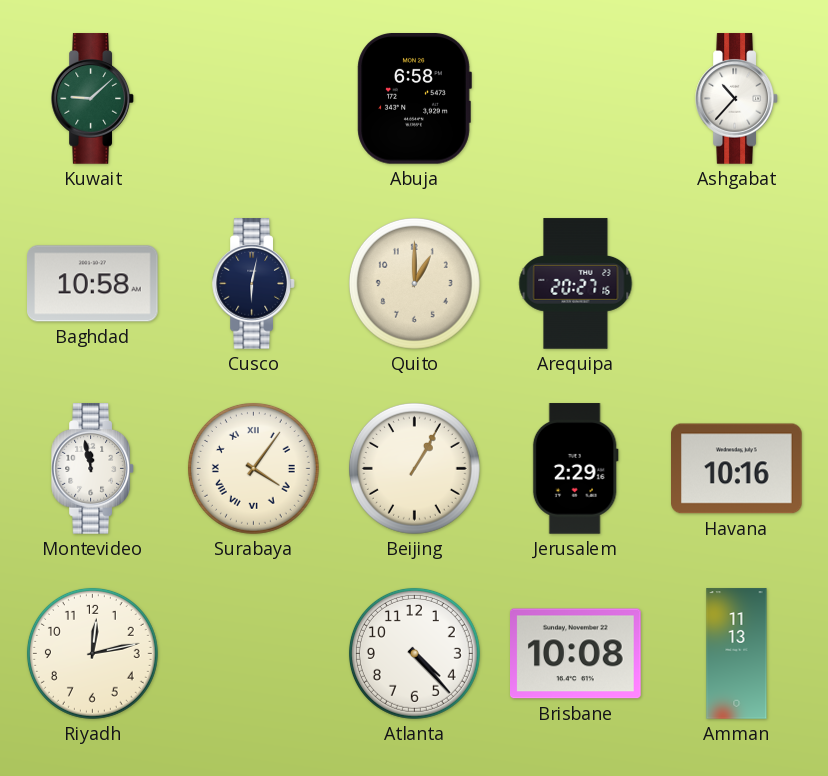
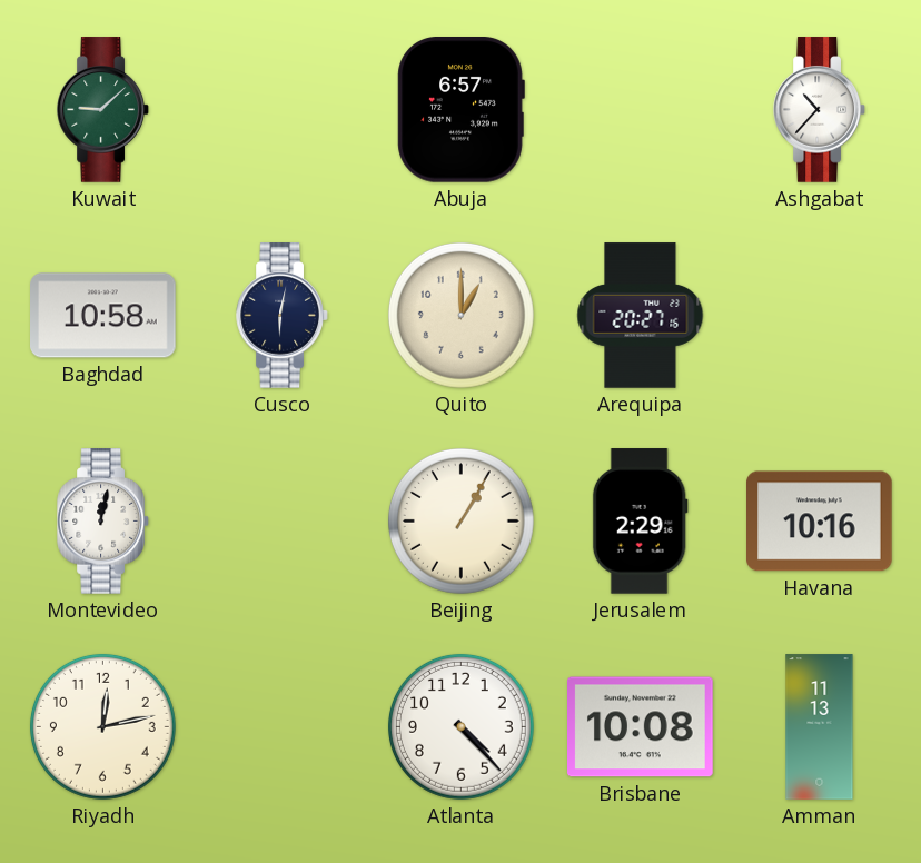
Abuja: 6:58 -> 6:57 (460, 110)
Montevideo: 11:58 -> 12:02 (103, 522)
Surabaya: 4:06 -> none (253, 468)
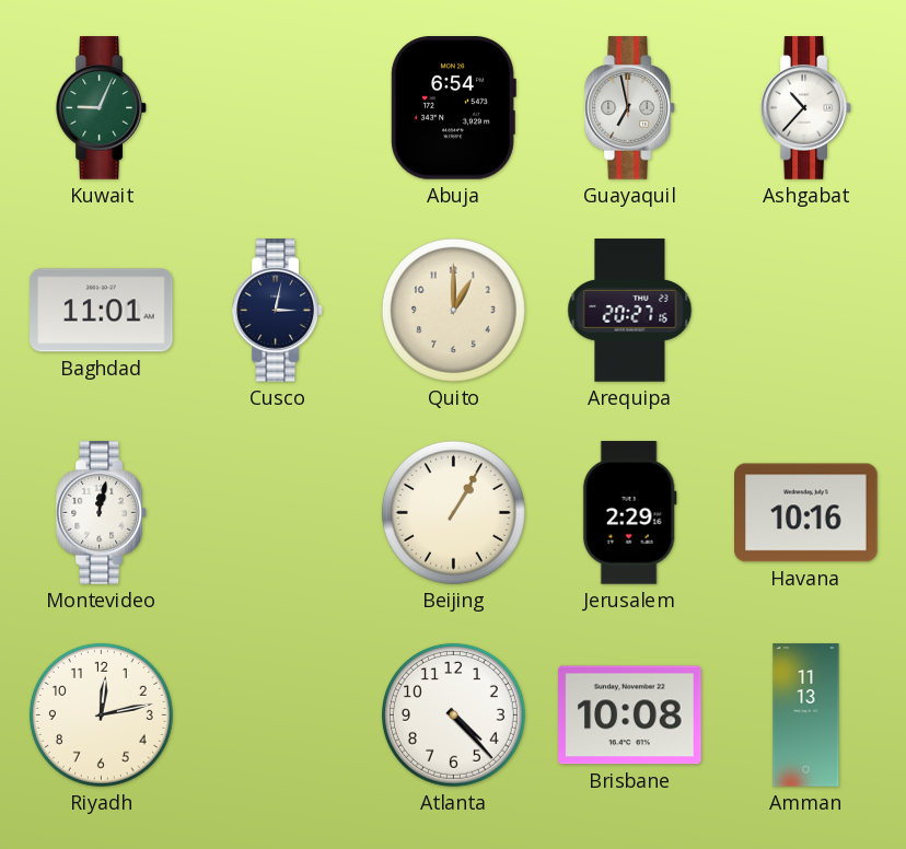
Kuwait: 9:08 -> 9:04 (102, 108)
Abuja: 6:57 -> 6:54 (453, 108)
Guayaquil: none -> 6:58 (630, 108)
Baghdad: 10:58 -> 11:01 (102, 311)
Cusco: 6:02 -> 3:02 (278, 311)
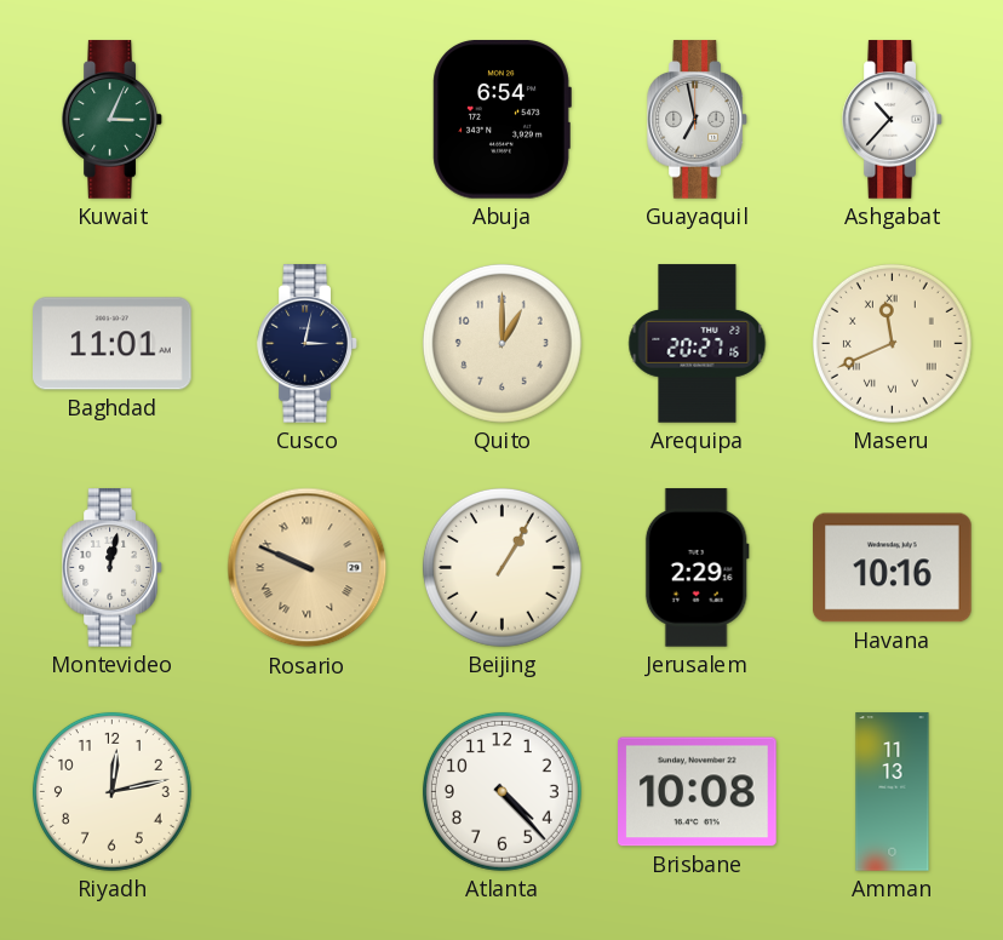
Kuwait: 9:04 -> 3:04 (113, 120)
Maseru: none -> 11:41 (892, 343)
Rosario: none -> 9:49 (308, 568)
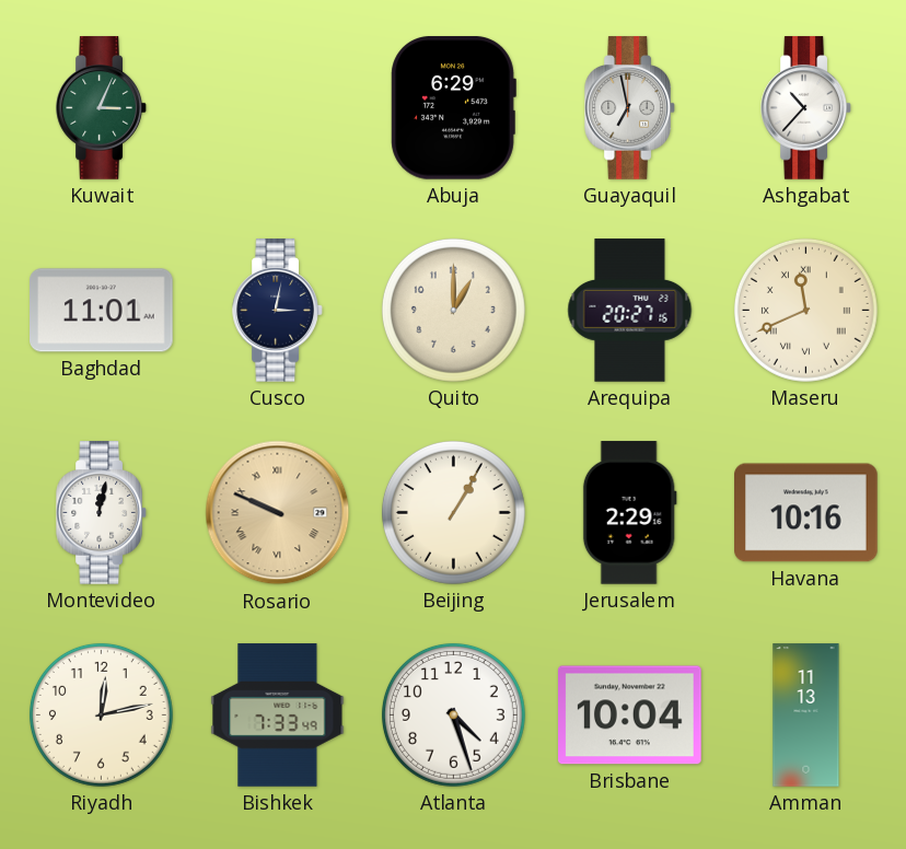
Abuja: 6:54 -> 6:29 (453, 108)
Bishkek: none -> 7:33 (278, 716)
Atlanta: 4:23 -> 4:27 (453, 714)
Brisbane: 10:08 -> 10:04 (630, 716)
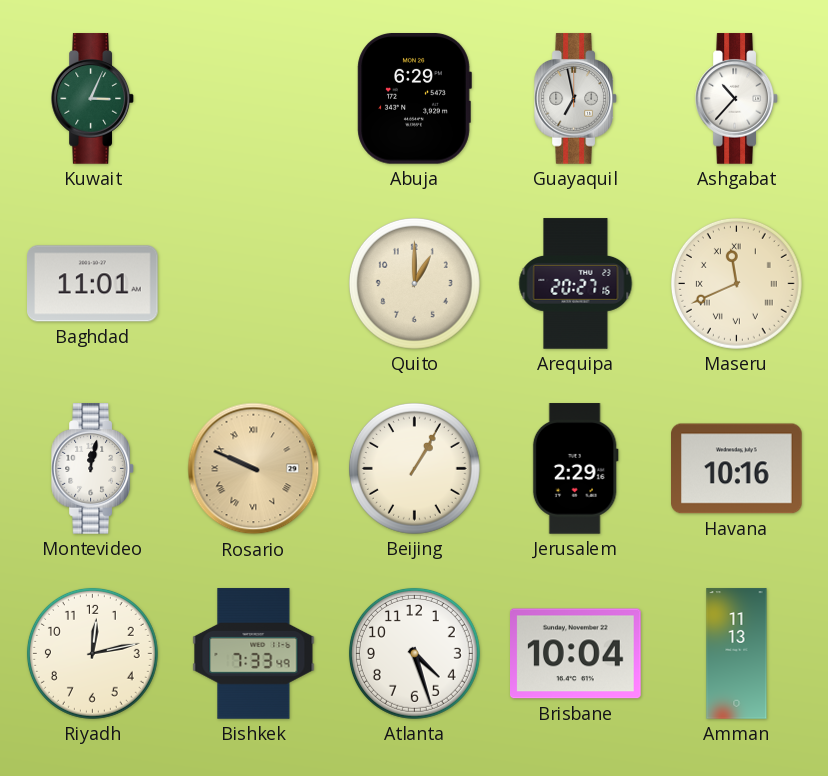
Cusco: 3:02 -> none (278, 311)
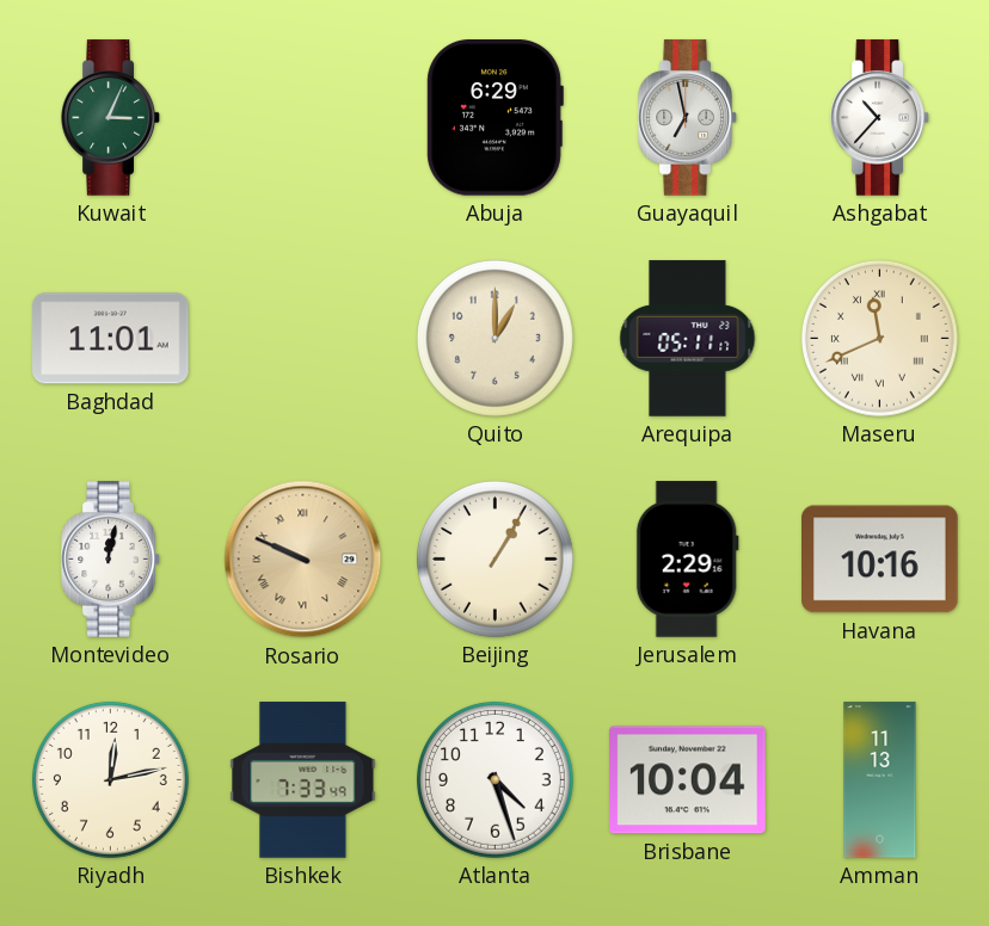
Arequipa: 20:27 -> 05:11 (688, 339)
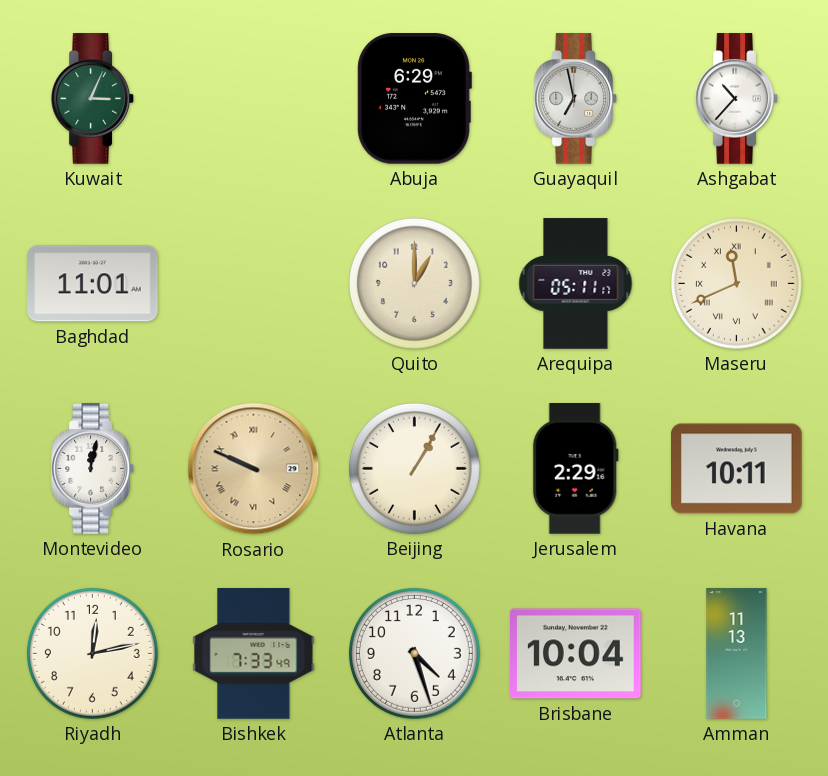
Havana: 10:16 -> 10:11 (737, 469)
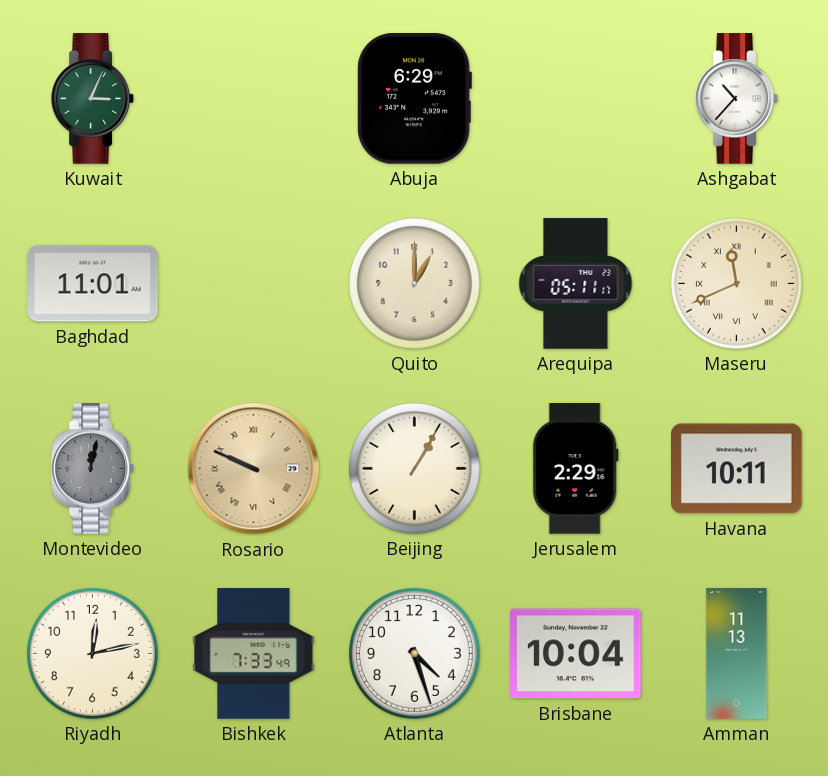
Guayaquil: 6:58 -> none (576, 99)
Montevideo dial: white -> grey (93, 469)
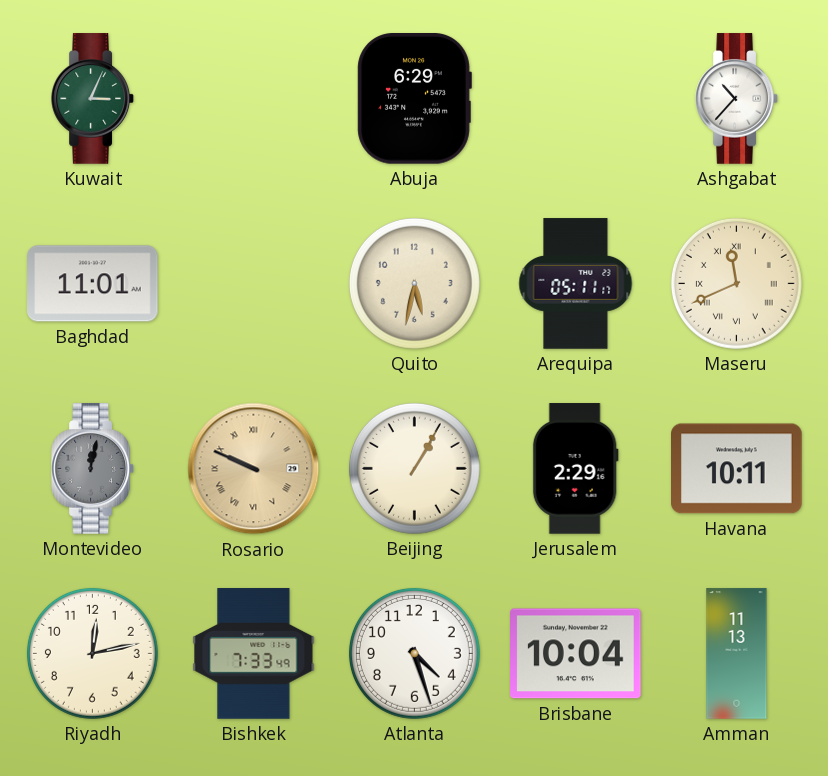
Quito: 1:00 -> 5:32 (414, 283)
